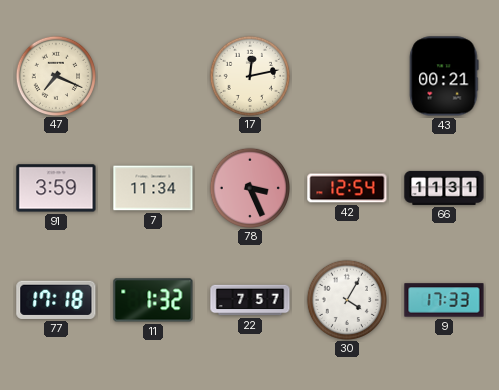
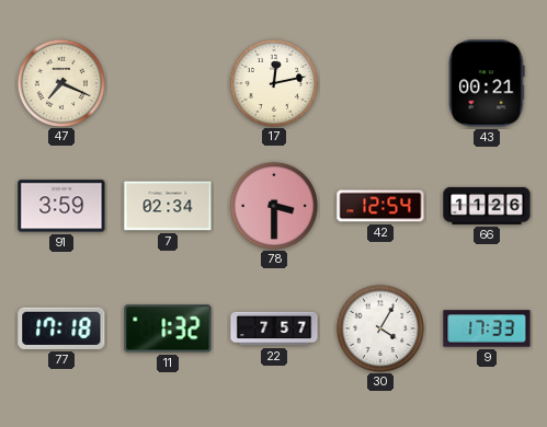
7: 11:34 -> 02:34 (168, 206)
78: 3:26 -> 3:30 (273, 205)
66: 11:31 -> 11:26 (487, 206)
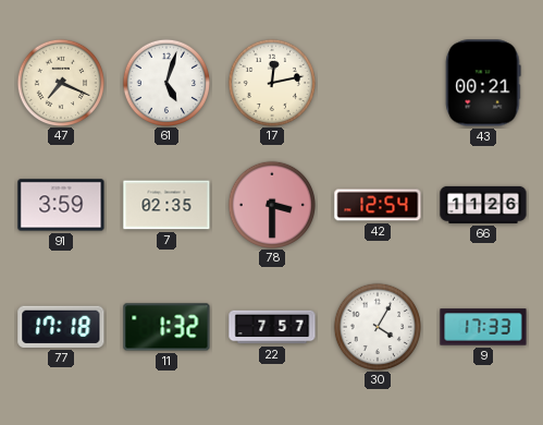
61: none -> 5:03 (165, 82)
7: 02:34 -> 02:35 (166, 205)
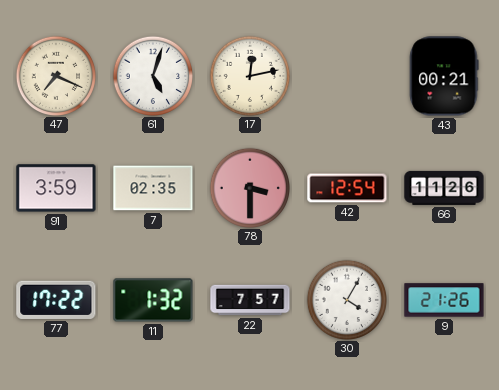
77: 17:18 -> 17:22 (56, 300)
9: 17:33 -> 21:26 (444, 300)
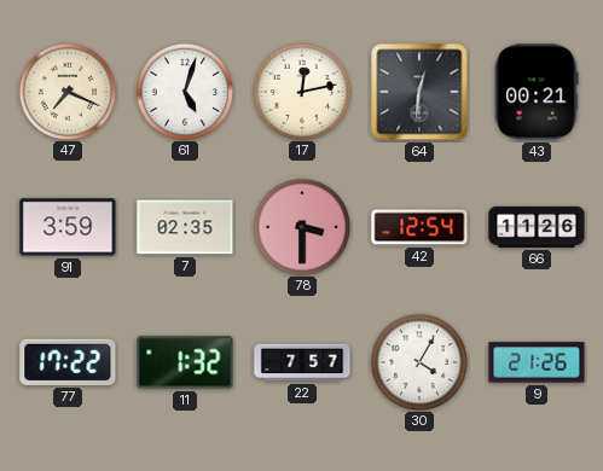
64: none -> 12:31 (419, 92)
